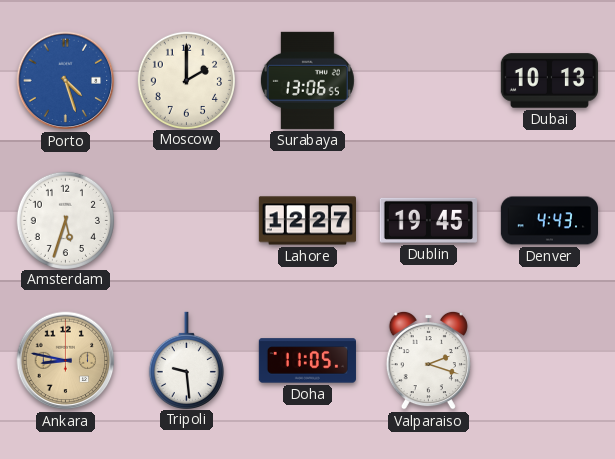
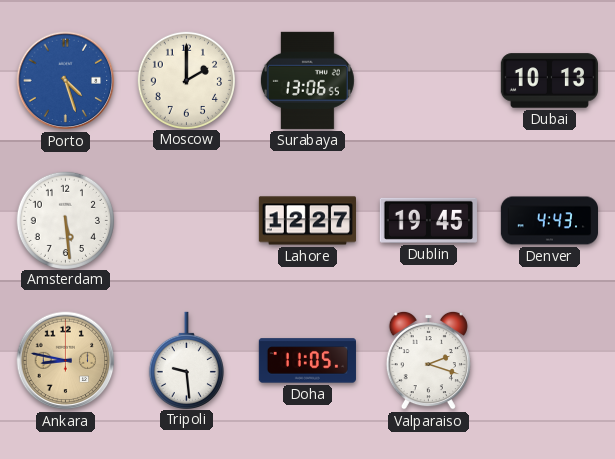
Amsterdam: 5:33 -> 5:29 (65, 220)
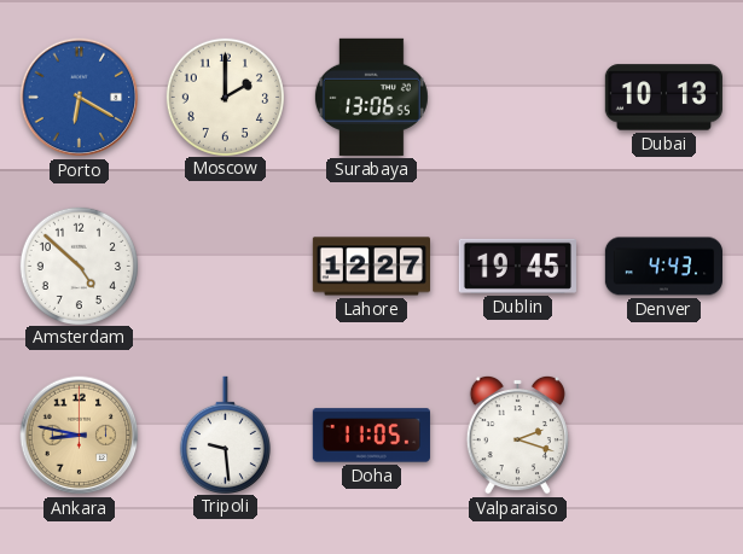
Porto: 4:27 -> 6:20 (80, 98)
Amsterdam: 5:29 -> 4:52 (79, 266)
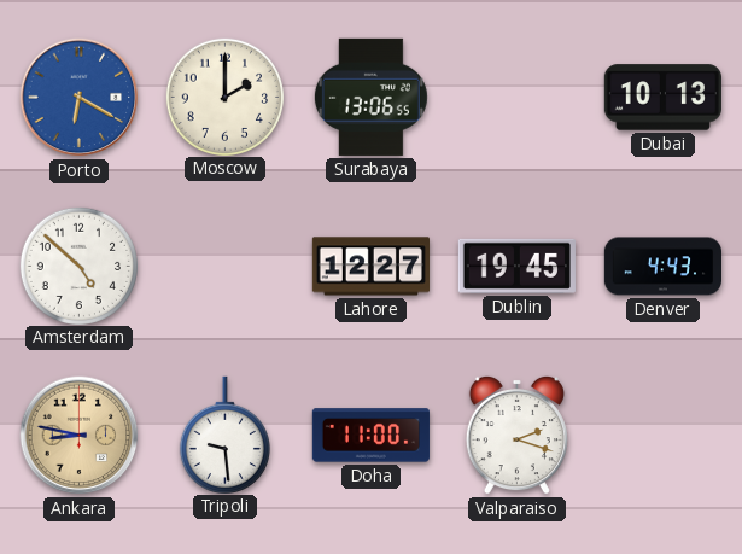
Doha: 11:05 -> 11:00 (370, 436)
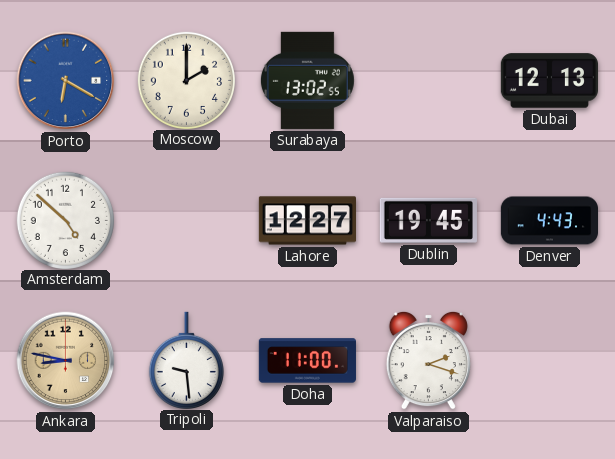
Surabaya: 13:06 -> 13:02 (307, 80)
Dubai: 10:13 -> 12:13 (549, 81)
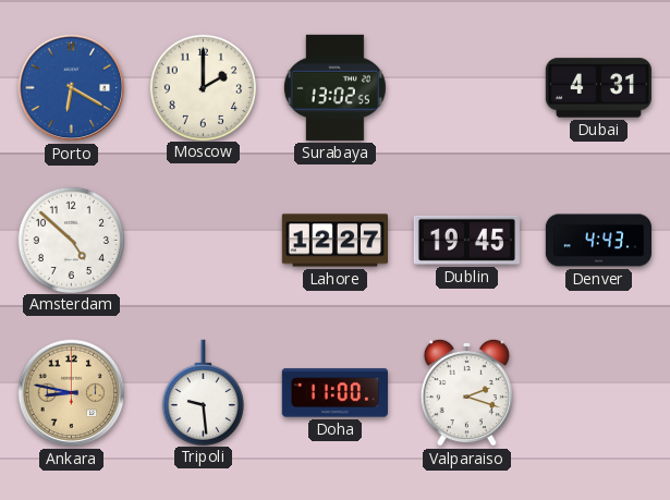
Dubai: 12:13 -> 4:31 (598, 88)
